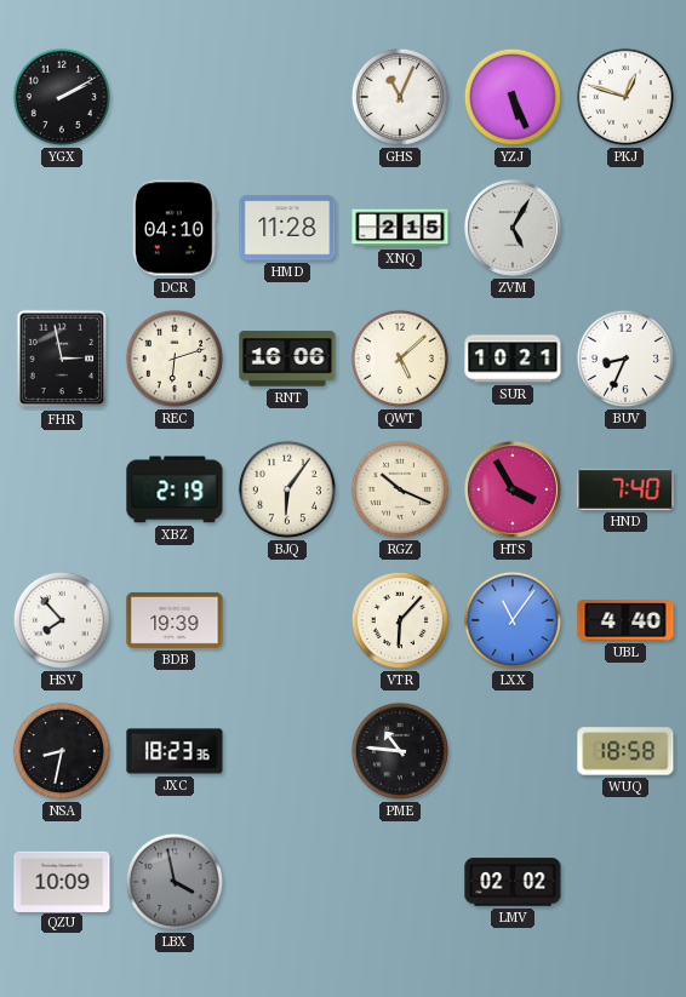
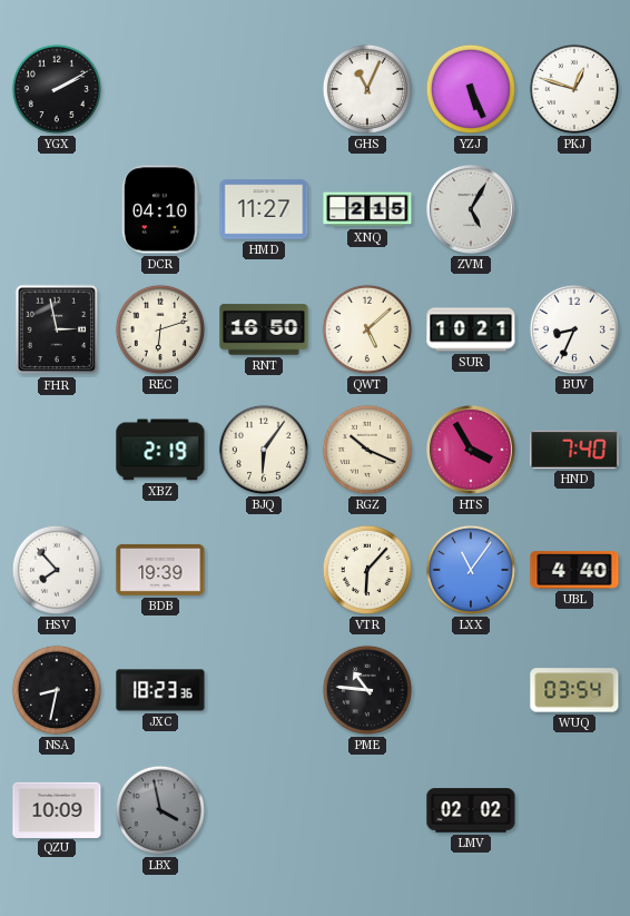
HMD: 11:28 -> 11:27 (264, 209)
RNT: 16:06 -> 16:50 (264, 329)
WUQ: 18:58 -> 03:54 (574, 690)
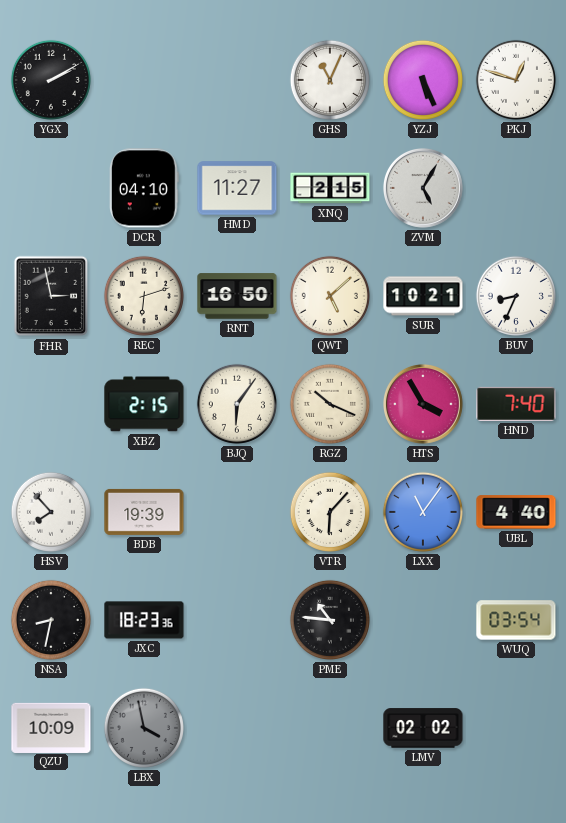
XBZ: 2:19 -> 2:15 (144, 404)
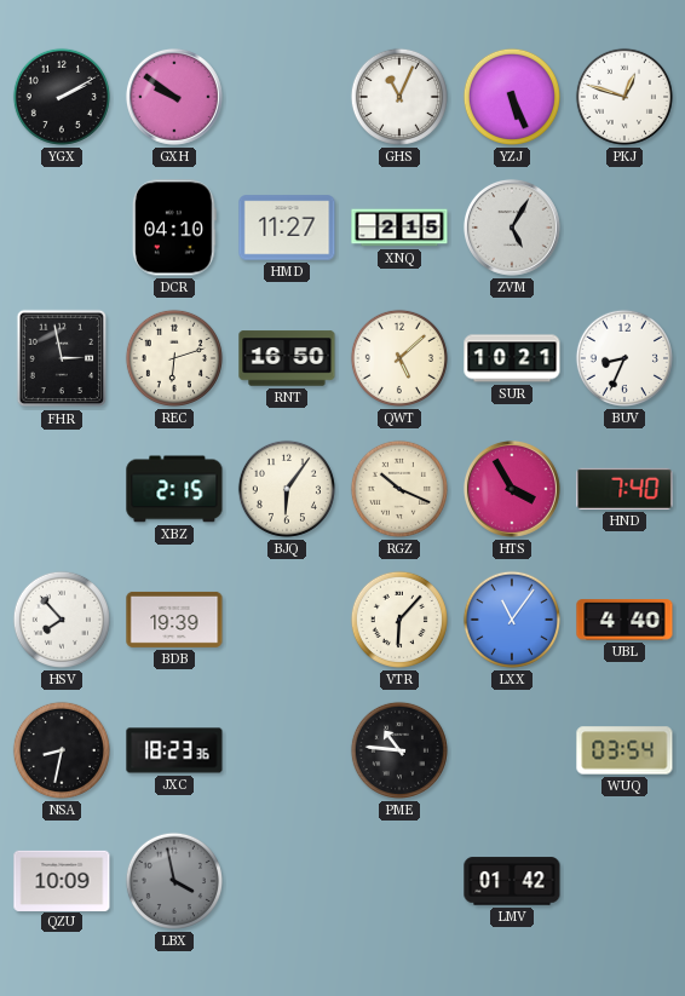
GXH: none -> 9:51 (174, 97)
LMV: 02:02 -> 01:42 (512, 881)
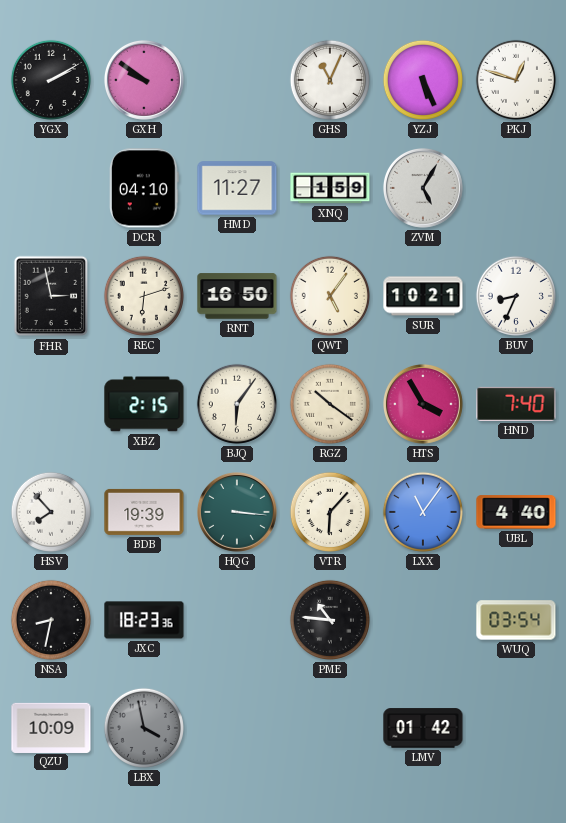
XNQ: 2:15 -> 1:59 (330, 188)
QWT: 5:08 -> 5:06 (330, 296)
RGZ: 10:19 -> 10:21 (330, 404)
HQG: none -> 3:16 (237, 512)
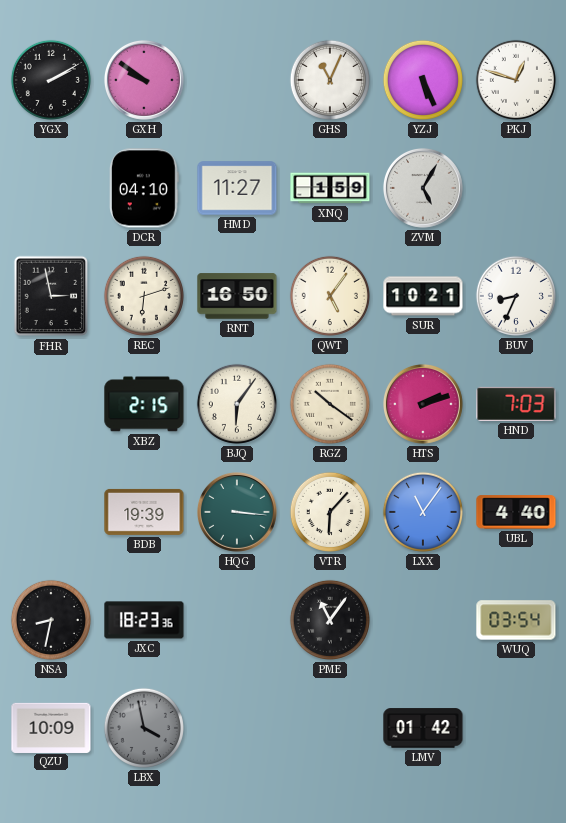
HTS: 3:55 -> 2:12 (423, 404)
HND: 7:40 -> 7:03 (516, 404)
HSV: 7:53 -> none (51, 512)
PME: 10:46 -> 11:06 (330, 620)
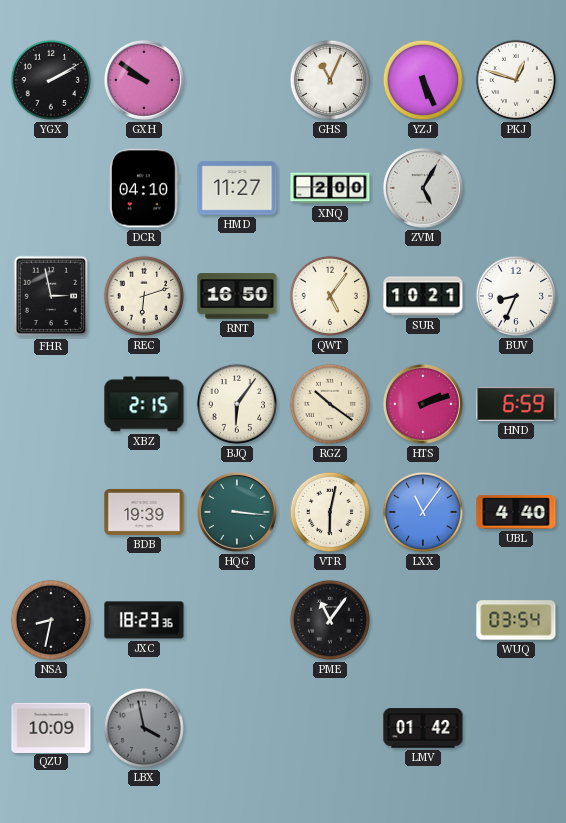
XNQ: 1:59 -> 2:00 (330, 188)
HND: 7:03 -> 6:59 (516, 404)
VTR: 6:07 -> 6:02 (330, 512)
